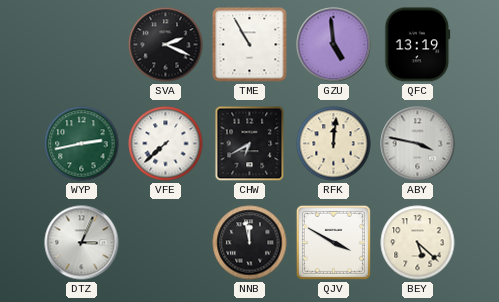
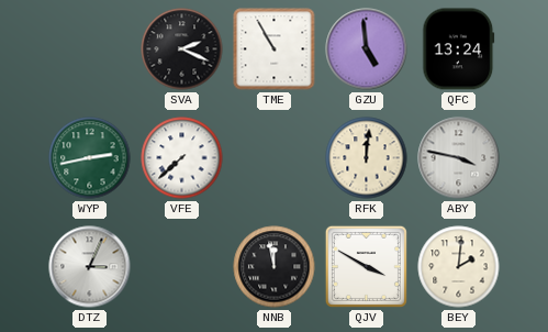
QFC: 13:19 -> 13:24 (459, 49)
CHW: 6:40 -> none (250, 144)
BEY: 5:22 -> 2:01 (459, 267)
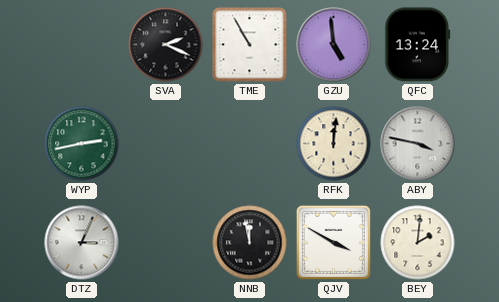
VFE: 7:38 -> none (182, 158)
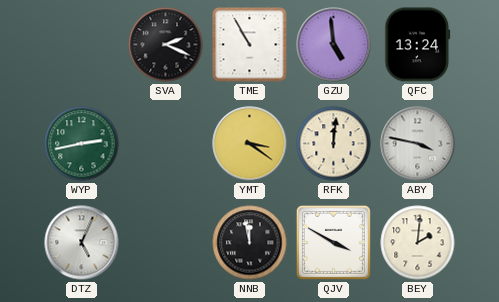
YMT: none -> 3:21 (250, 144)
DTZ: 3:04 -> 5:04 (82, 243)
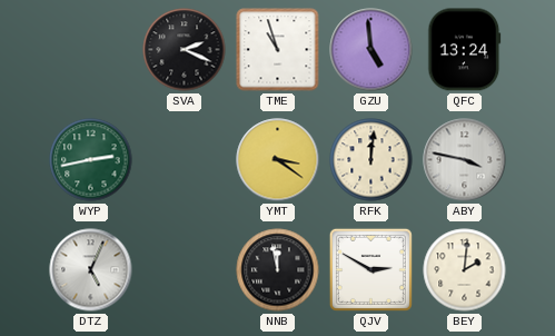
TME: 10:55 -> 10:57 (278, 50)
QJV: 3:50 -> 2:50 (370, 269)
